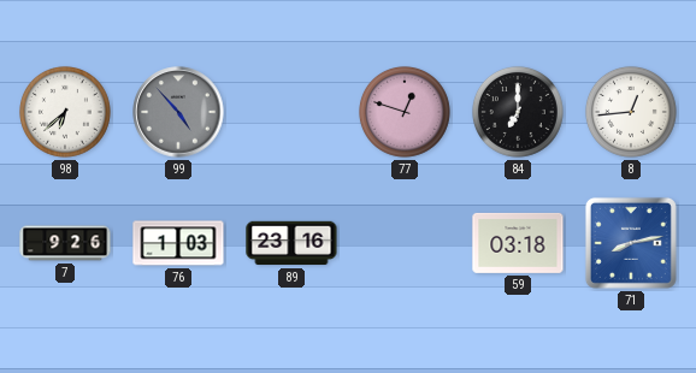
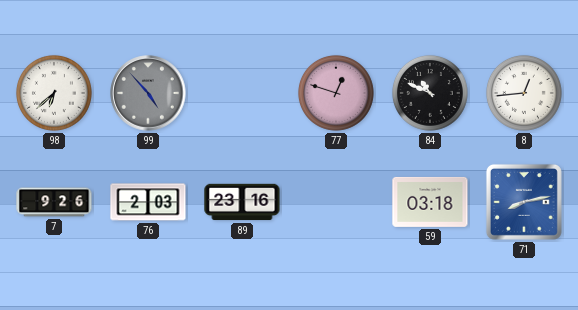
84: 7:00 -> 10:49 (430, 93)
76: 1:03 -> 2:03 (148, 202)
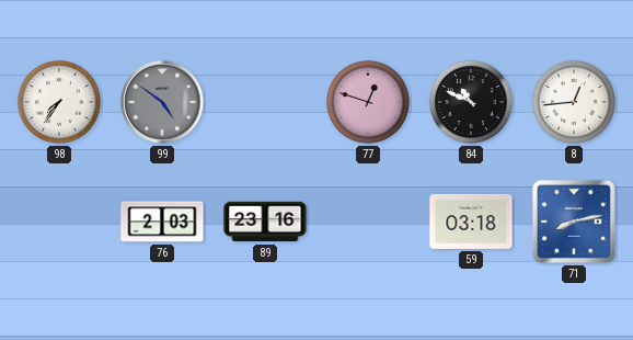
98: 6:38 -> 7:36 (59, 102)
99: 4:53 -> 4:51 (162, 102)
7: 9:26 -> none (54, 202)
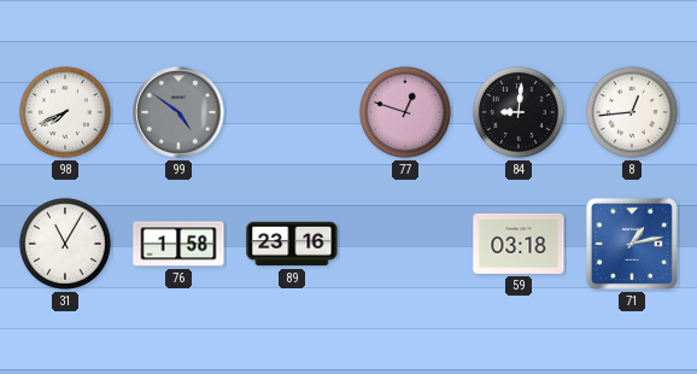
98: 7:36 -> 7:41 (65, 112)
84: 10:49 -> 9:01 (519, 112)
31: none -> 11:05 (65, 244)
76: 2:03 -> 1:58 (178, 244)
71: 8:13 -> 1:13 (632, 244)
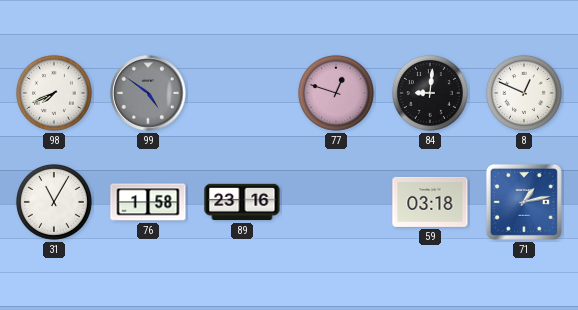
8: 12:44 -> 12:49 (524, 93)
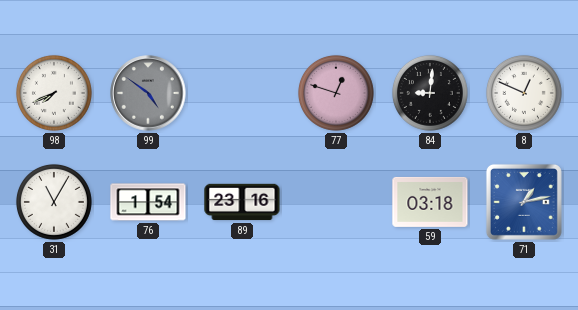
76: 1:58 -> 1:54 (148, 202)
